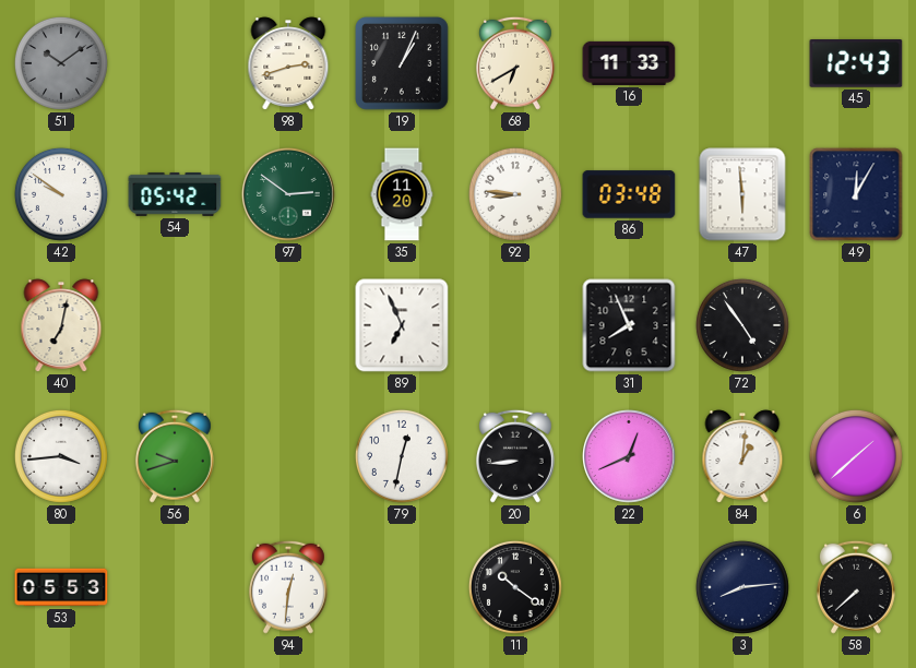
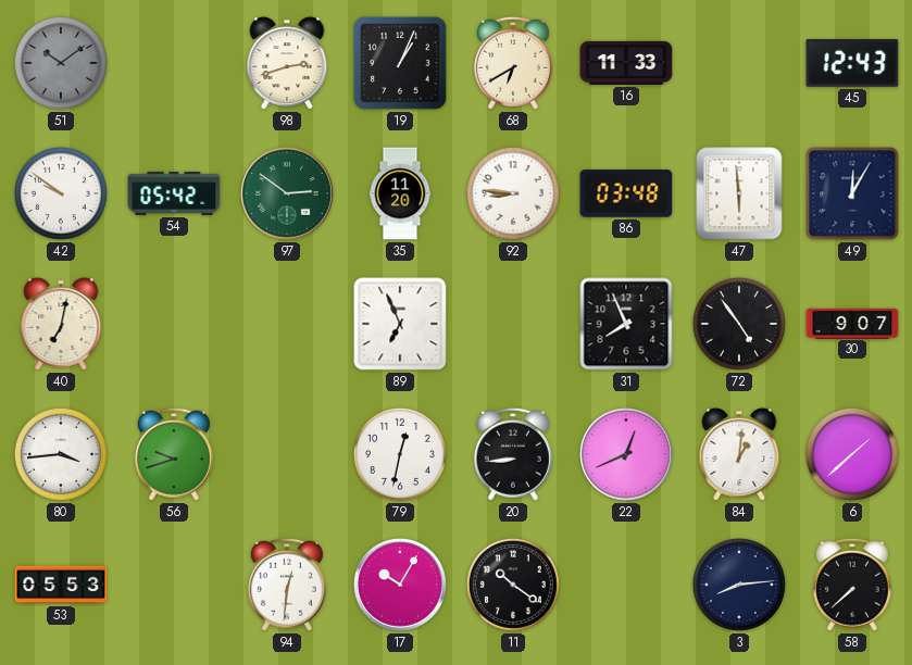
30: none -> 9:07 (852, 323)
17: none -> 10:05 (401, 586)
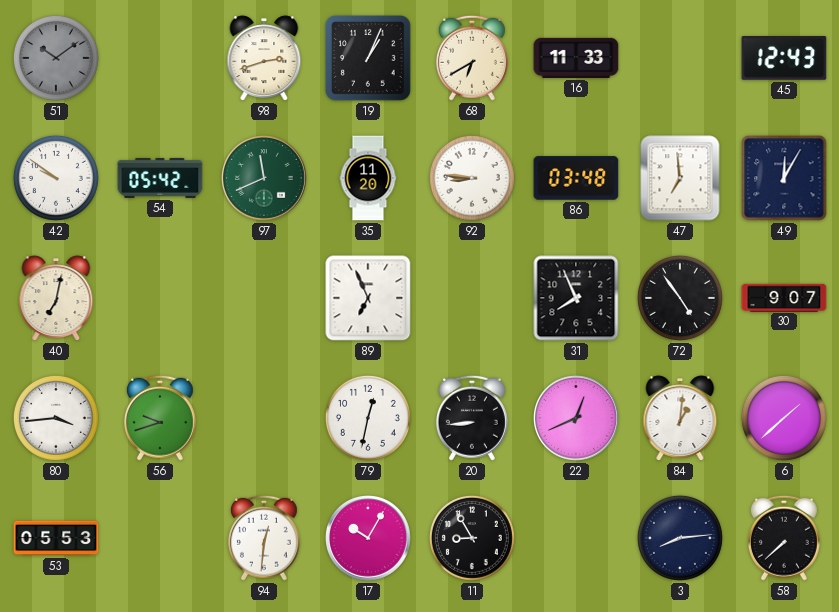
97: 2:51 -> 11:41 (265, 179)
47: 5:59 -> 6:59 (680, 178)
11: 10:21 -> 8:55 (472, 538)
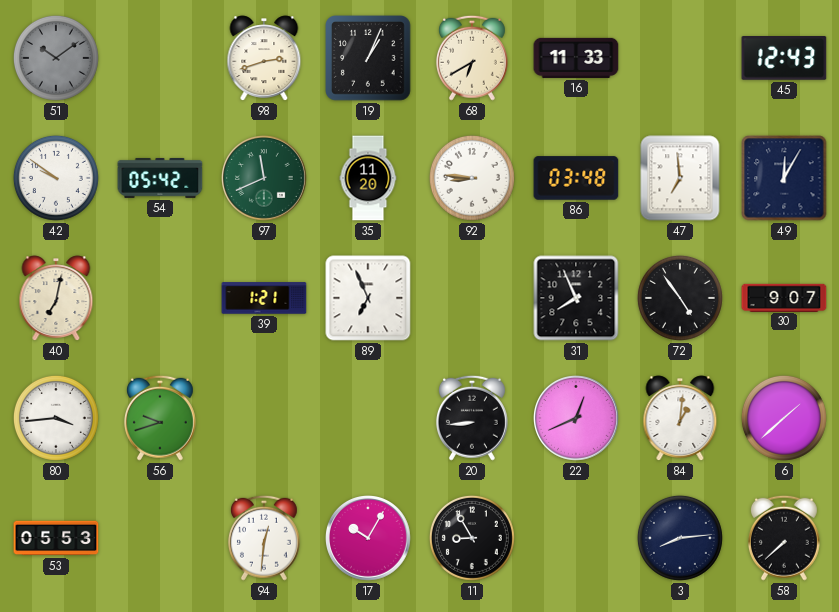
39: none -> 1:21 (264, 298)
79: 12:32 -> none (368, 418)
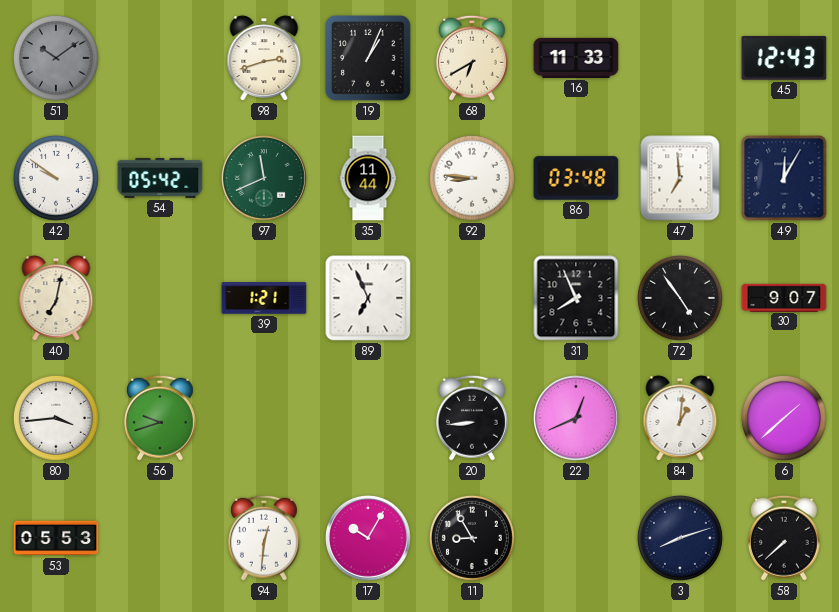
35: 11:20 -> 11:44 (368, 178)
3: 8:14 -> 8:12 (680, 538)
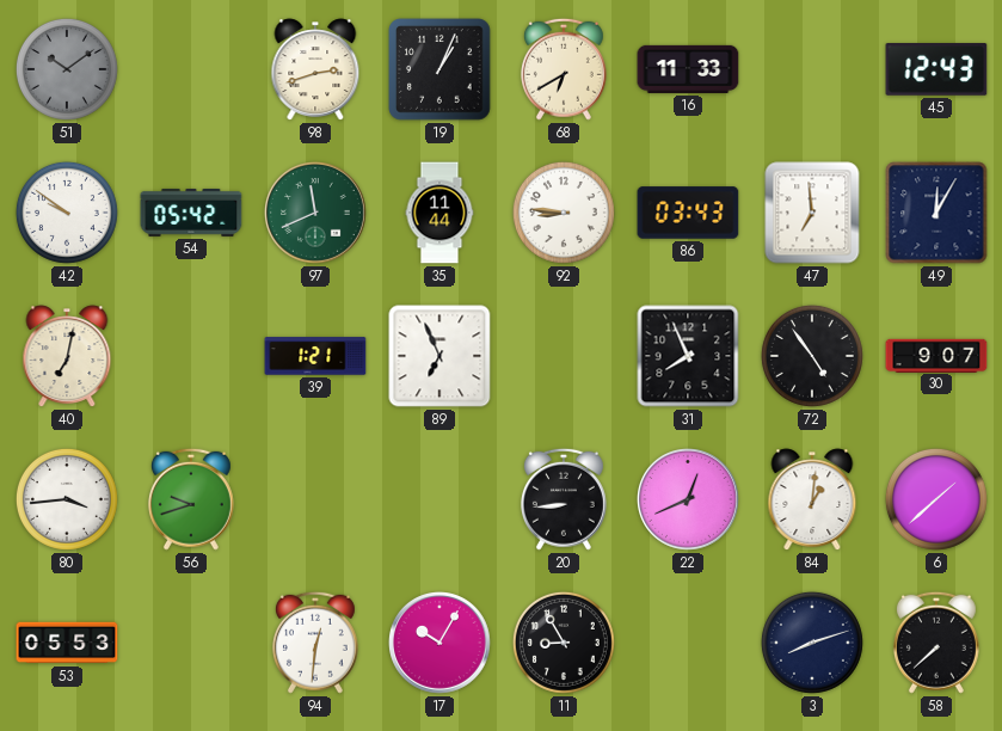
86: 03:48 -> 03:43 (688, 213)
